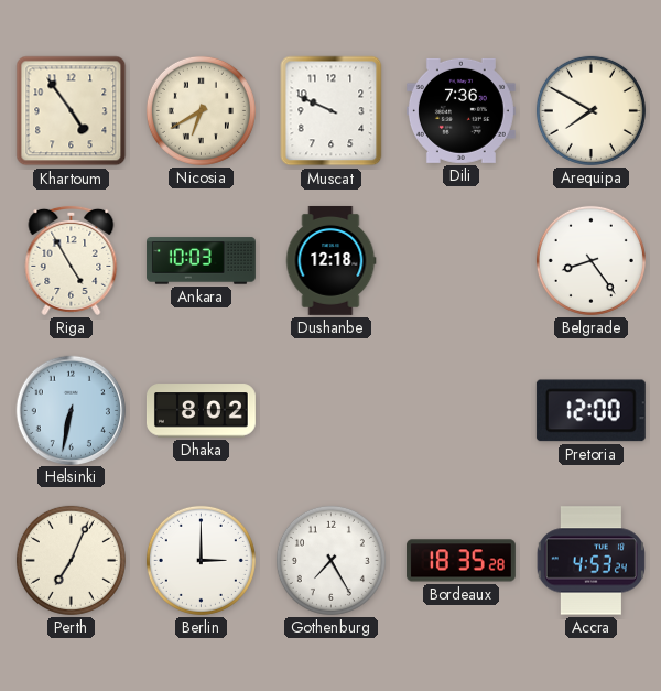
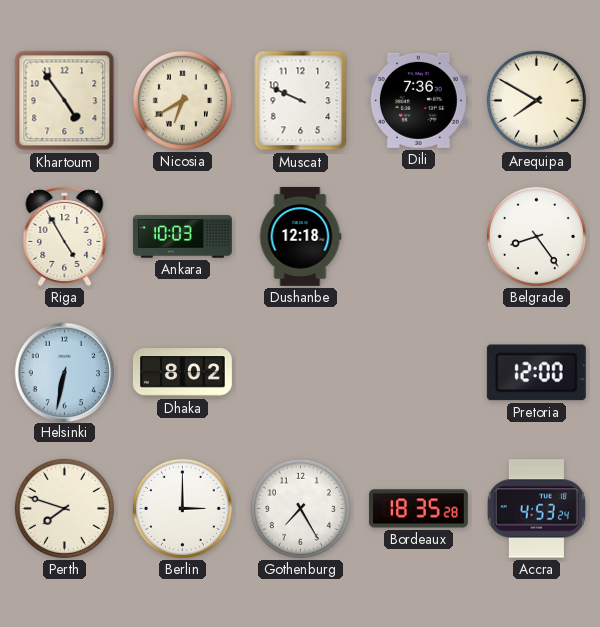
Perth: 7:04 -> 7:48 (64, 508)
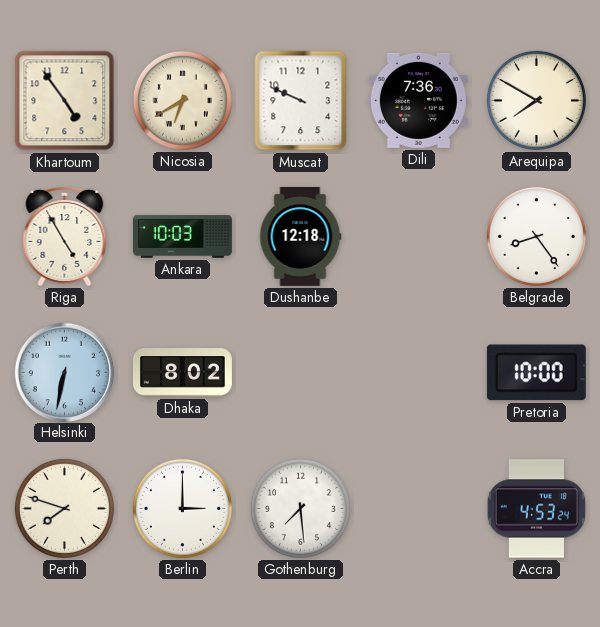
Pretoria: 12:00 -> 10:00 (536, 373)
Gothenburg: 7:25 -> 7:29 (300, 508)
Bordeaux: 18:35 -> none (418, 509)
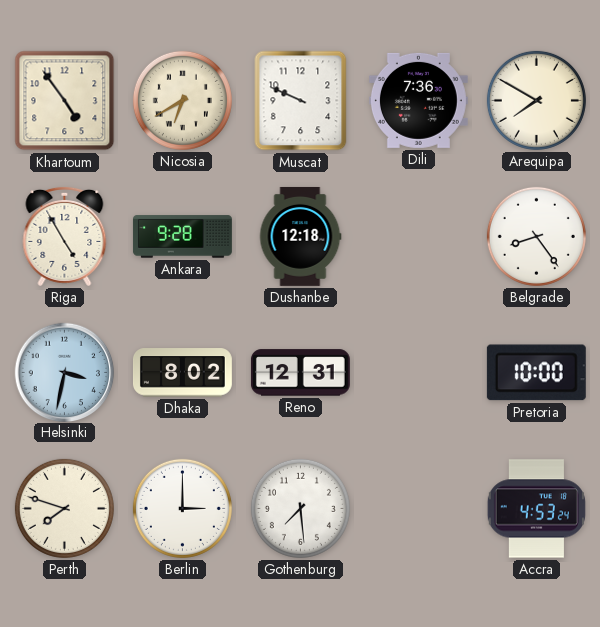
Ankara: 10:03 -> 9:28 (182, 237)
Helsinki: 6:32 -> 3:32 (64, 372)
Reno: none -> 12:31 (300, 373)
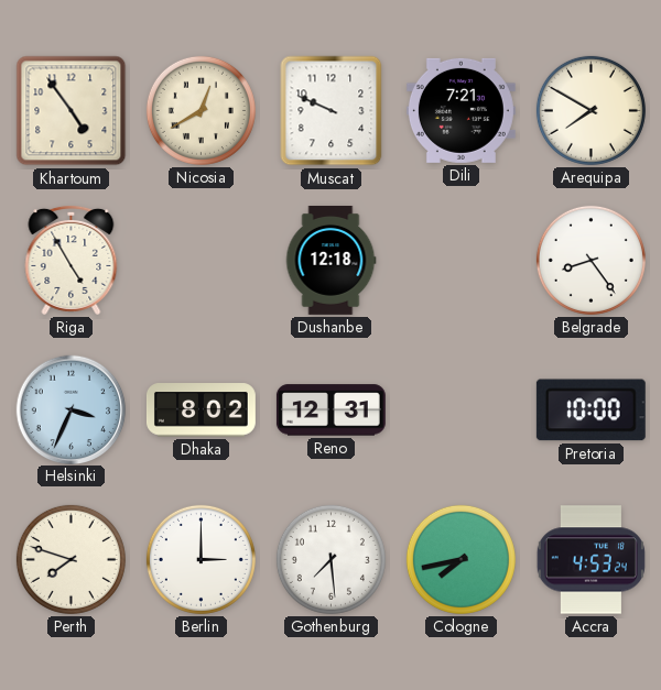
Nicosia: 6:40 -> 12:40 (201, 110)
Dili: 7:36 -> 7:21 (460, 110)
Ankara: 9:28 -> none (182, 237)
Helsinki: 3:32 -> 3:34 (71, 409)
Cologne: none -> 7:43 (460, 559)
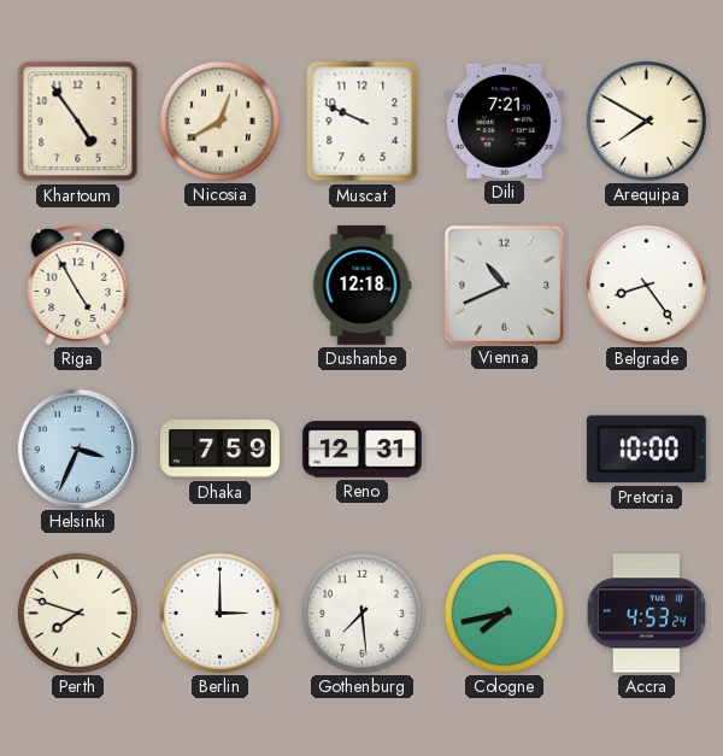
Vienna: none -> 10:41 (504, 285)
Dhaka: 8:02 -> 7:59 (219, 450)
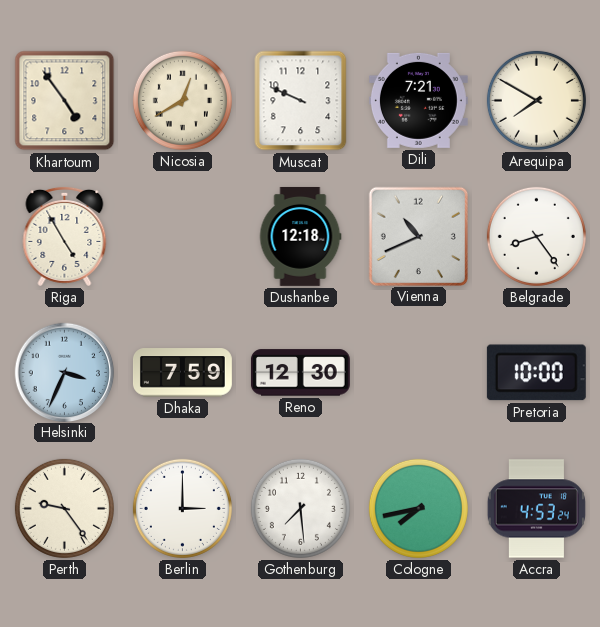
Reno: 12:31 -> 12:30 (300, 373)
Perth: 7:48 -> 9:24 (64, 508)
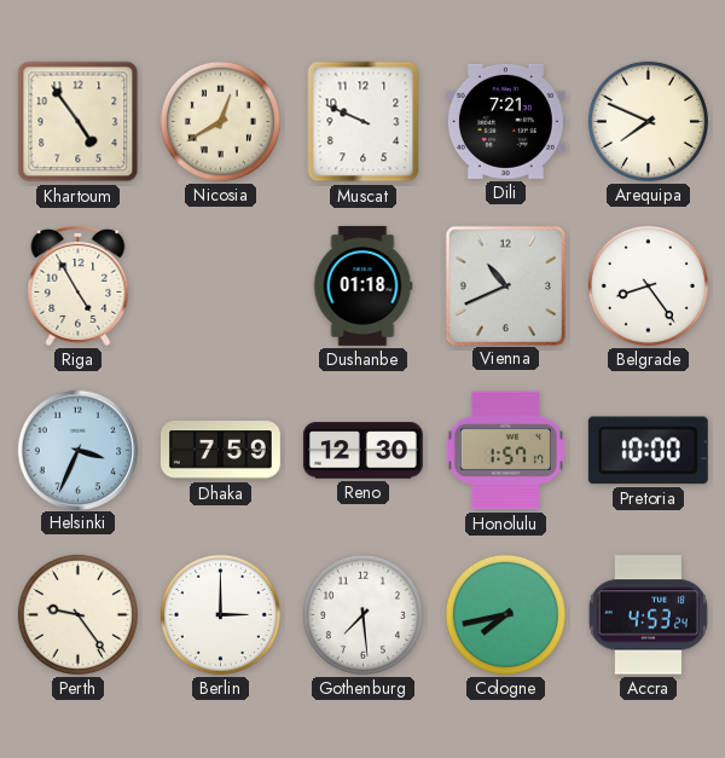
Arequipa: 7:50 -> 7:49 (648, 121)
Dushanbe: 12:18 -> 01:18 (362, 285)
Honolulu: none -> 1:57 (505, 451)
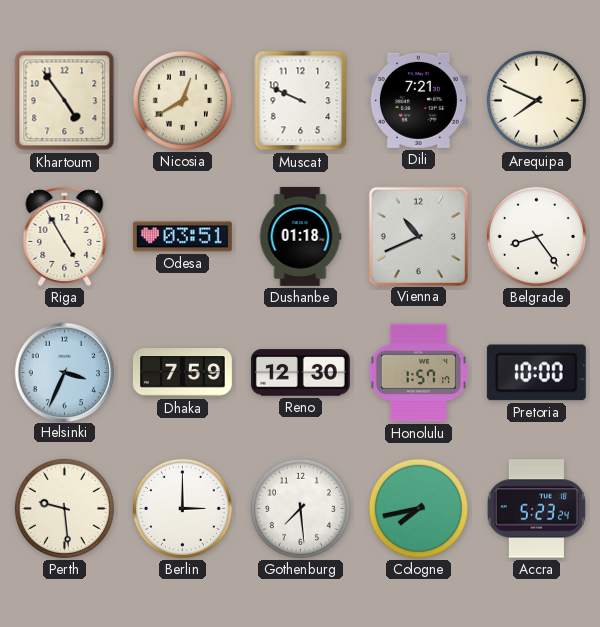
Odesa: none -> 03:51 (182, 237)
Perth: 9:24 -> 9:29 (64, 508)
Accra: 4:53 -> 5:23 (536, 509)
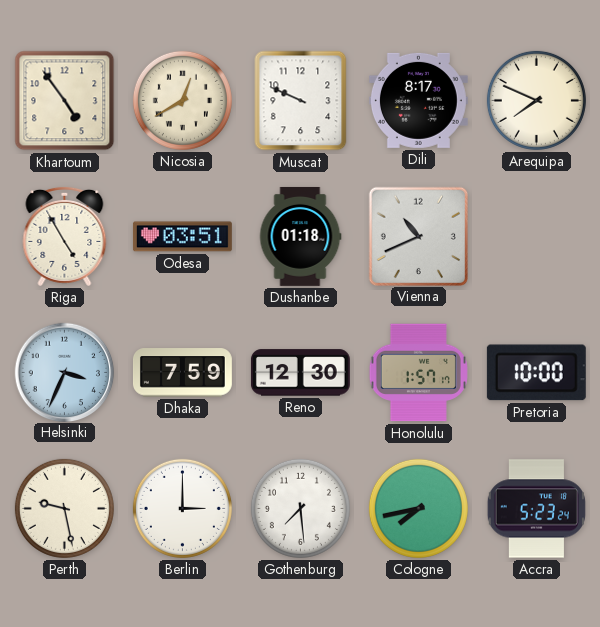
Dili: 7:21 -> 8:17 (418, 100)
Belgrade: 8:24 -> none (536, 236)
Perth: 9:29 -> 9:28 (64, 508)
